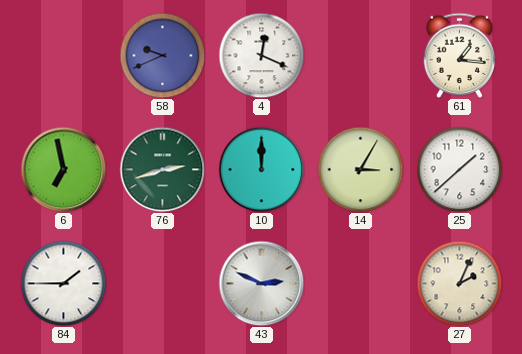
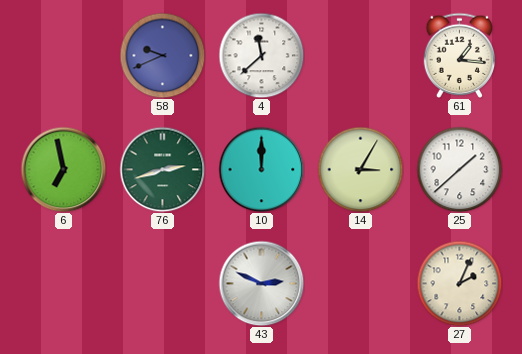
4: 12:19 -> 11:38 (261, 55)
84: 1:45 -> none (63, 283)
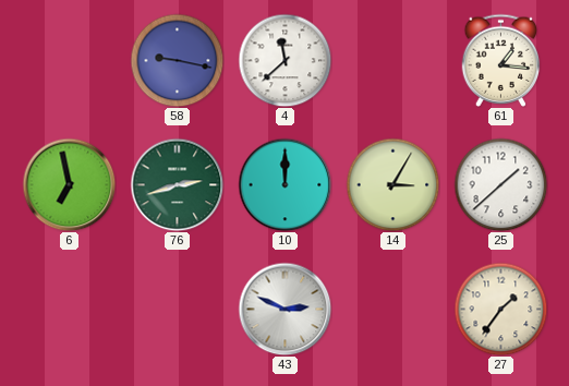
58: 9:41 -> 9:17 (177, 60)
27: 2:04 -> 1:36 (500, 309)
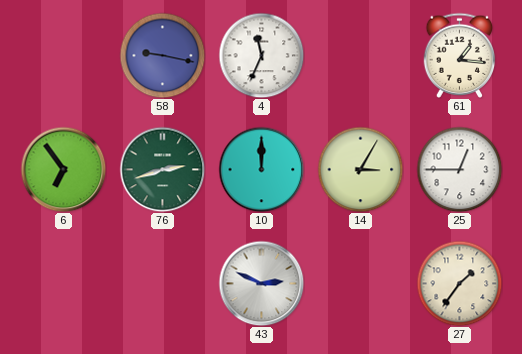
4: 11:38 -> 11:34 (261, 55)
6: 6:58 -> 6:54 (63, 169)
25: 1:38 -> 12:45 (459, 169)
